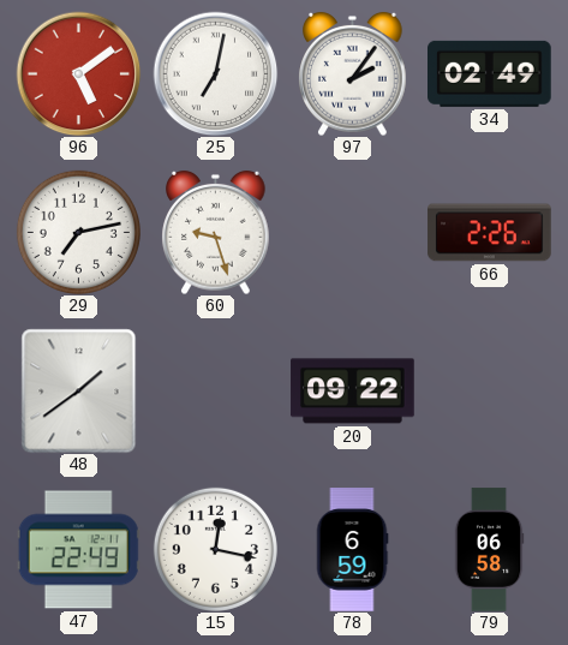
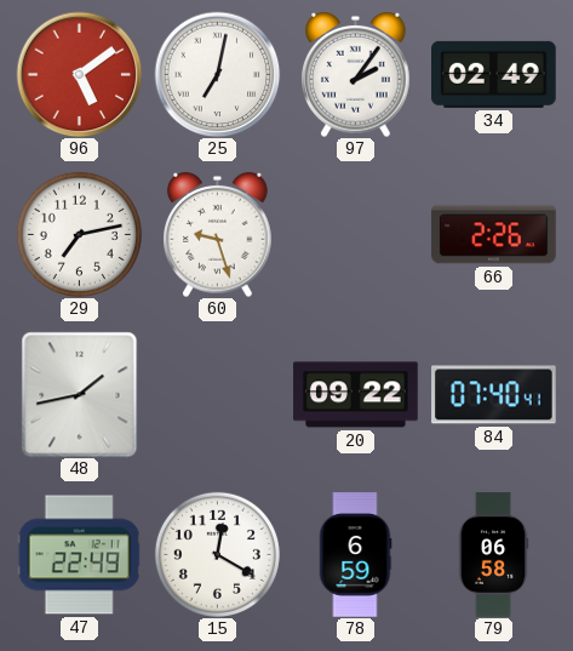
48: 1:39 -> 1:43 (80, 394)
84: none -> 07:40 (494, 395)
15: 12:17 -> 12:20 (217, 554)
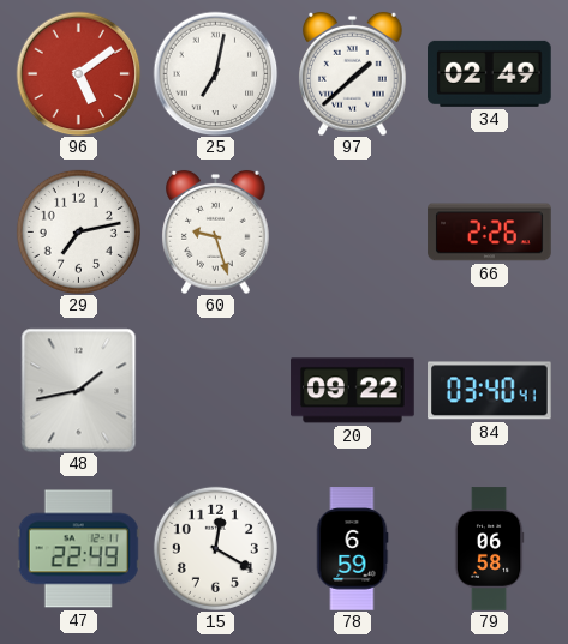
97: 2:06 -> 1:38 (353, 73)
84: 07:40 -> 03:40 (490, 391)
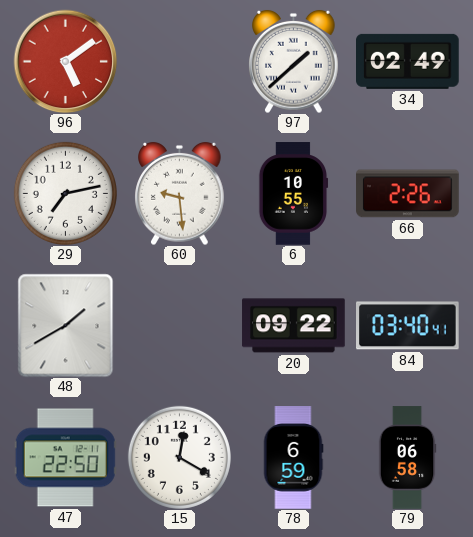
25: 7:02 -> none (215, 73)
60: 9:27 -> 9:29 (180, 193)
6: none -> 10:55 (293, 194)
48: 1:43 -> 1:40 (66, 325)
47: 22:49 -> 22:50 (65, 458)
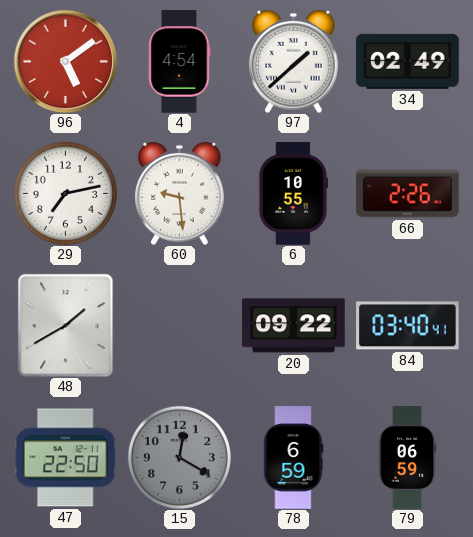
4: none -> 4:54 (179, 62)
15 dial: white -> grey (179, 457)
79: 06:58 -> 06:59 (407, 458)
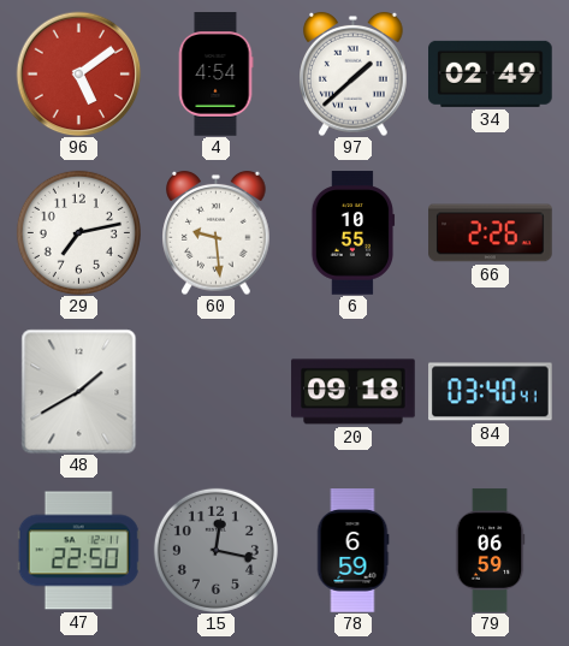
20: 09:22 -> 09:18 (354, 392)
15: 12:20 -> 12:17 (215, 550)
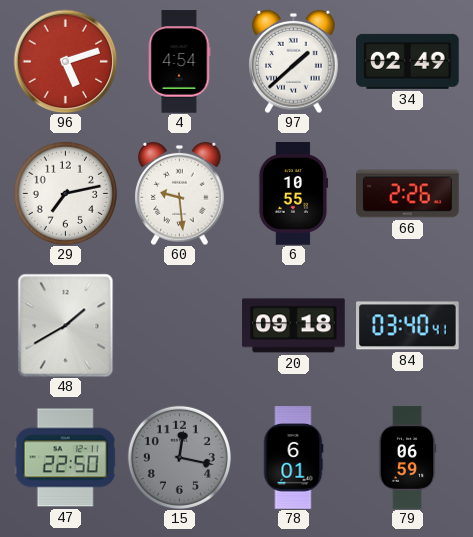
96: 5:09 -> 5:12 (65, 61)
78: 6:59 -> 6:01 (293, 458)
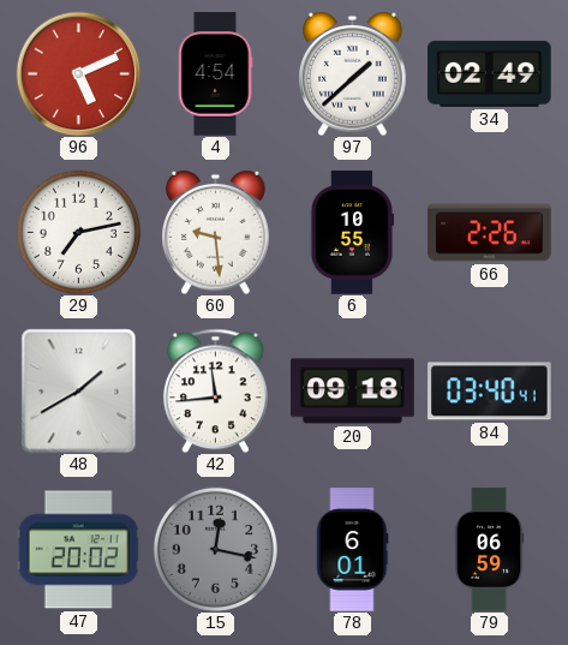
96: 5:12 -> 5:11 (78, 73)
42: none -> 11:44 (215, 390)
47: 22:50 -> 20:02 (78, 550)
